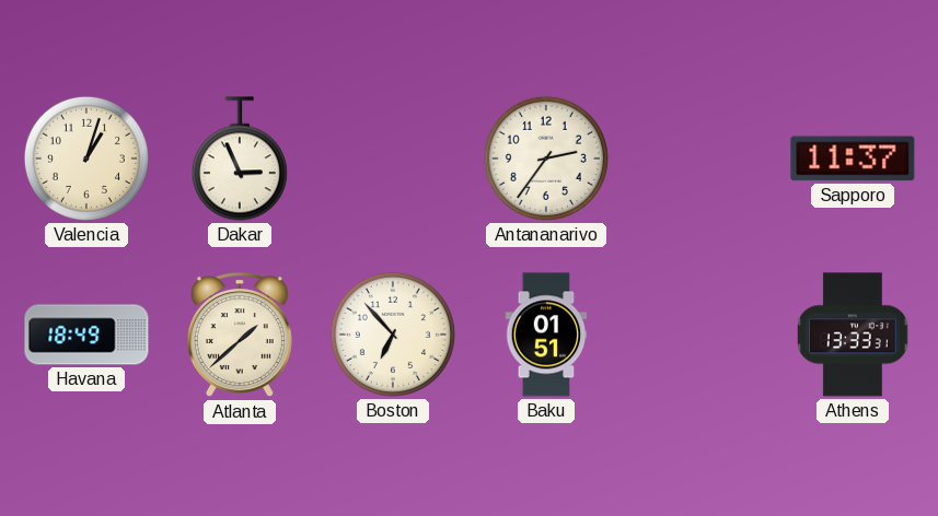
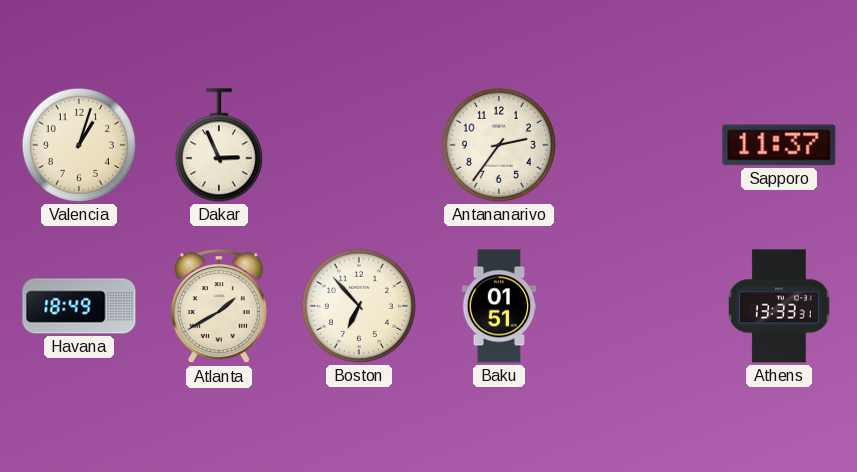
Atlanta: 1:38 -> 1:40 (219, 307)
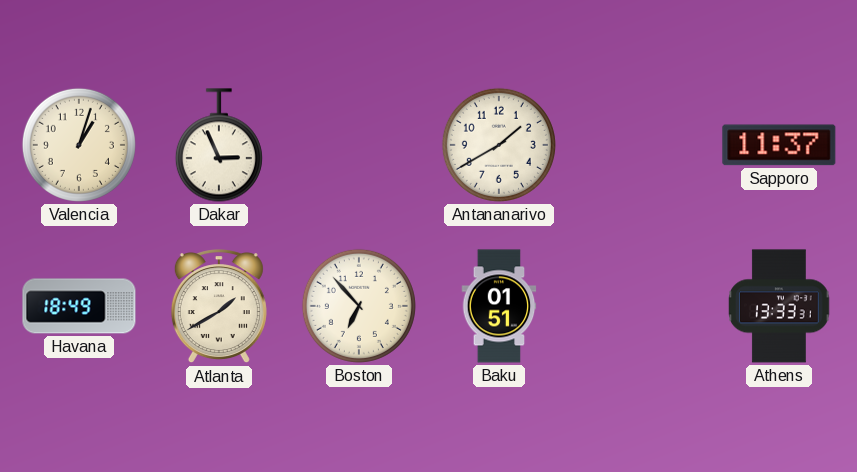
Antananarivo: 2:36 -> 1:40 (499, 145)
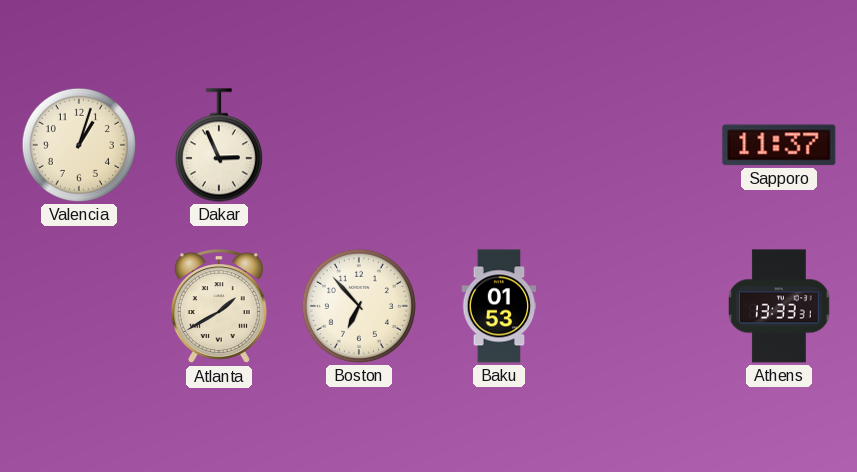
Antananarivo: 1:40 -> none (499, 145)
Havana: 18:49 -> none (79, 306)
Baku: 01:51 -> 01:53 (499, 306)
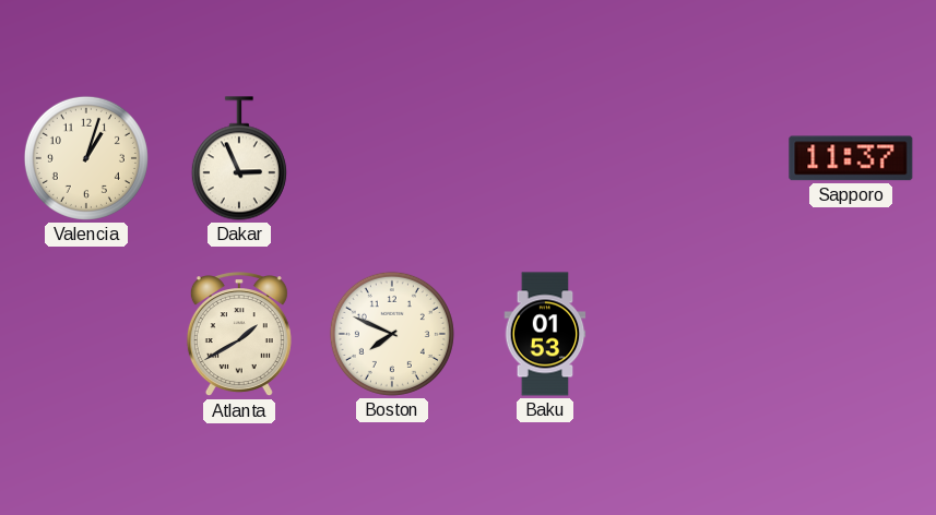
Boston: 6:53 -> 7:49 (392, 334)
Athens: 13:33 -> none (780, 306)
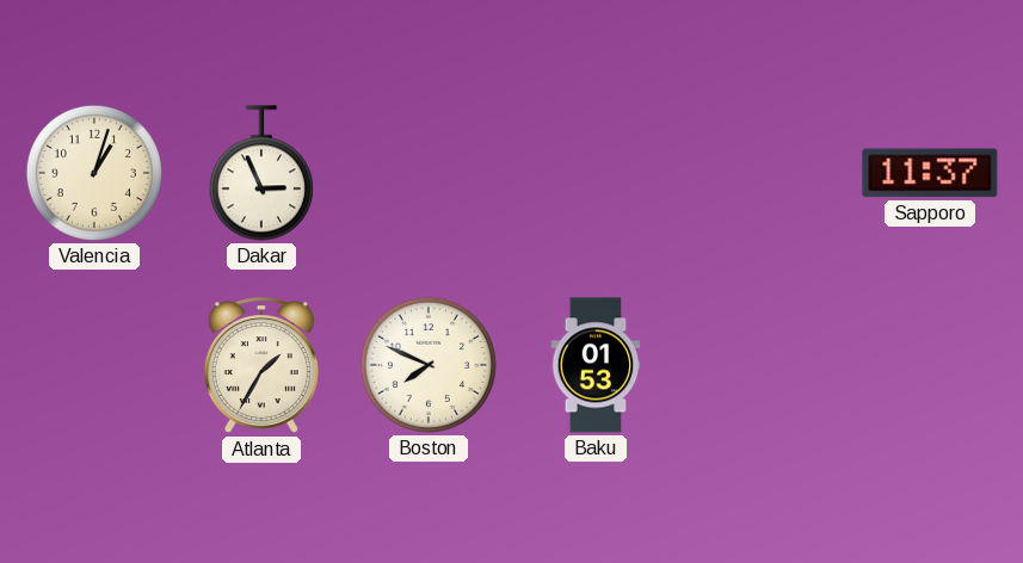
Atlanta: 1:40 -> 1:35 (261, 366)
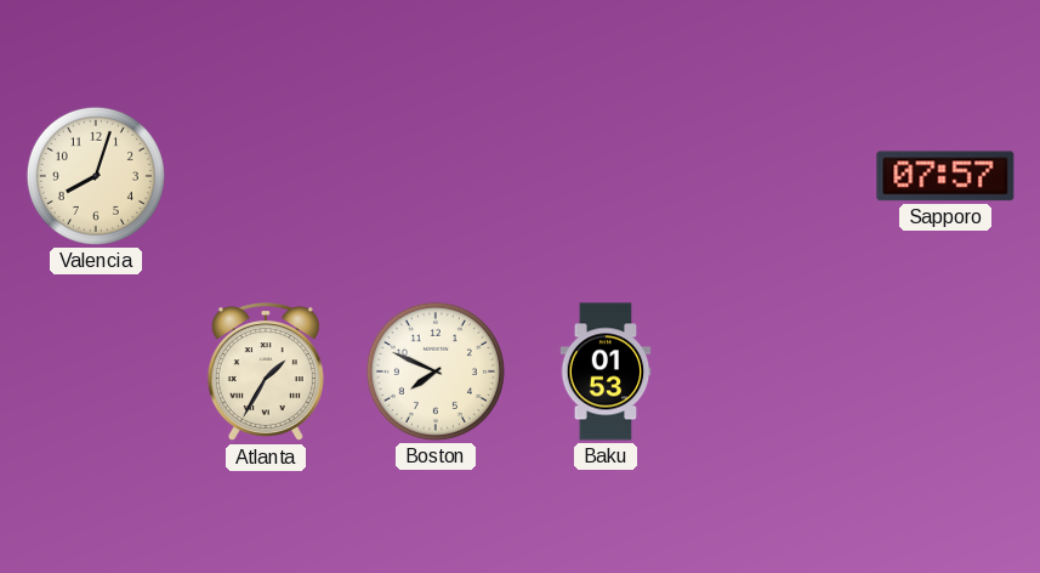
Valencia: 1:03 -> 8:03 (96, 176)
Dakar: 2:56 -> none (261, 173)
Sapporo: 11:37 -> 07:57 (945, 176)
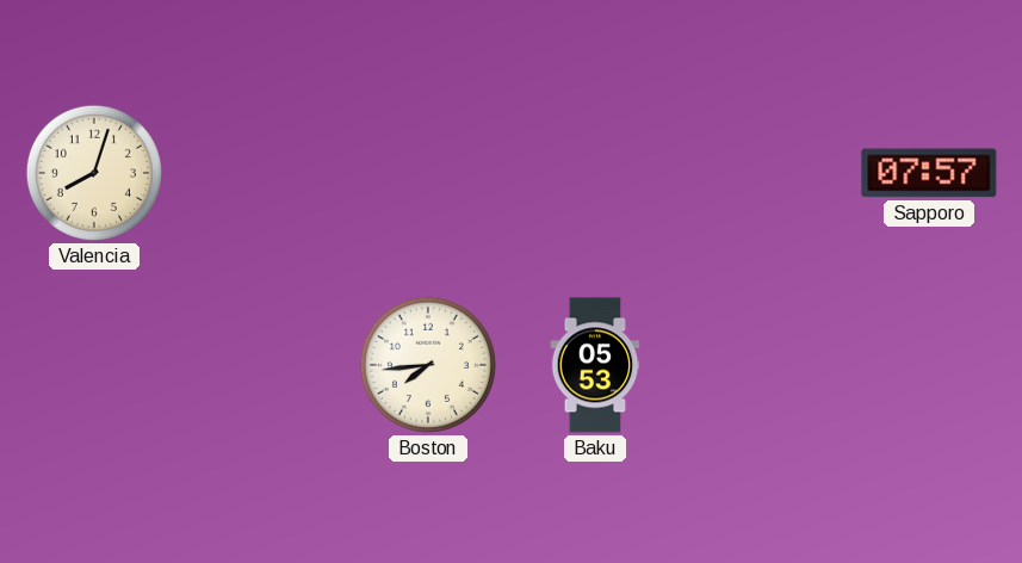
Atlanta: 1:35 -> none (266, 373)
Boston: 7:49 -> 7:44 (428, 365)
Baku: 01:53 -> 05:53 (595, 365)
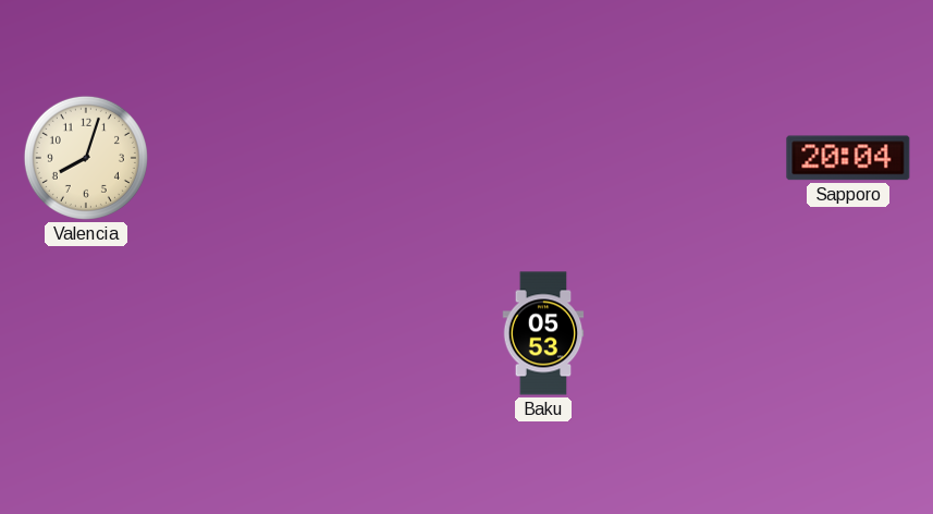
Sapporo: 07:57 -> 20:04 (848, 158)
Boston: 7:44 -> none (428, 365)
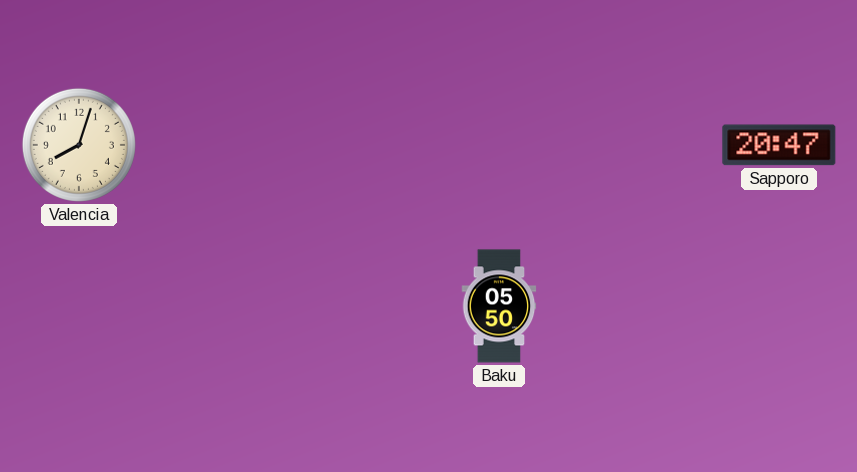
Sapporo: 20:04 -> 20:47 (779, 145)
Baku: 05:53 -> 05:50 (499, 306)
